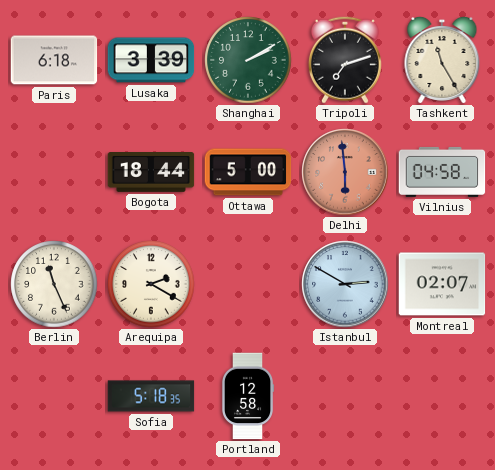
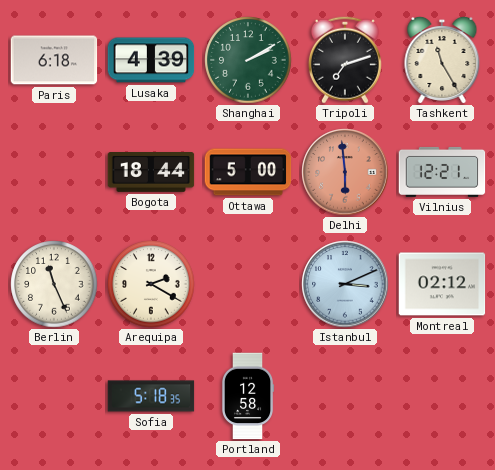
Lusaka: 3:39 -> 4:39 (151, 60)
Vilnius: 04:58 -> 12:21 (442, 172)
Istanbul: 2:50 -> 3:11 (345, 284)
Montreal: 02:07 -> 02:12 (442, 284)
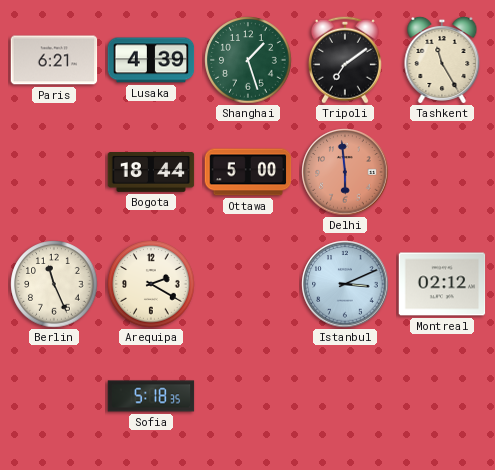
Paris: 6:18 -> 6:21 (54, 60)
Shanghai: 2:10 -> 1:27 (248, 60)
Tripoli: 7:12 -> 7:09 (345, 60)
Vilnius: 12:21 -> none (442, 172)
Portland: 12:58 -> none (248, 396)
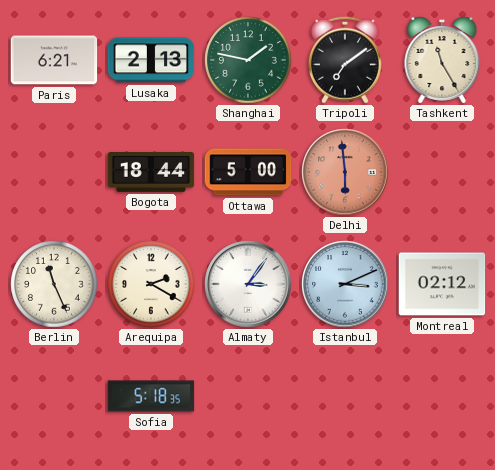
Lusaka: 4:39 -> 2:13 (151, 60)
Shanghai: 1:27 -> 1:47 (248, 60)
Almaty: none -> 3:06 (248, 284)
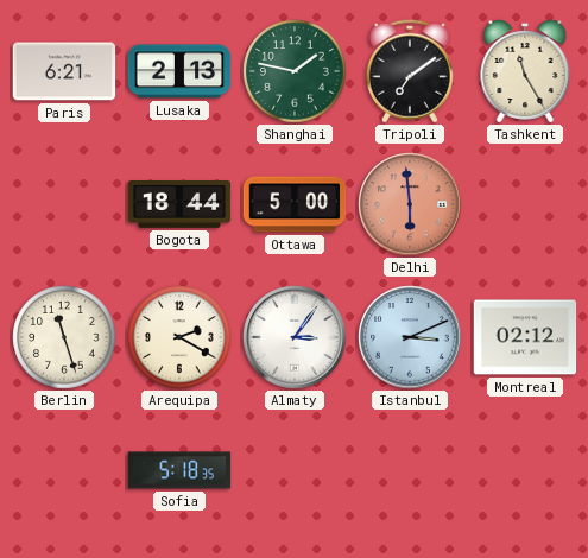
Berlin: 11:26 -> 11:27 (64, 337)
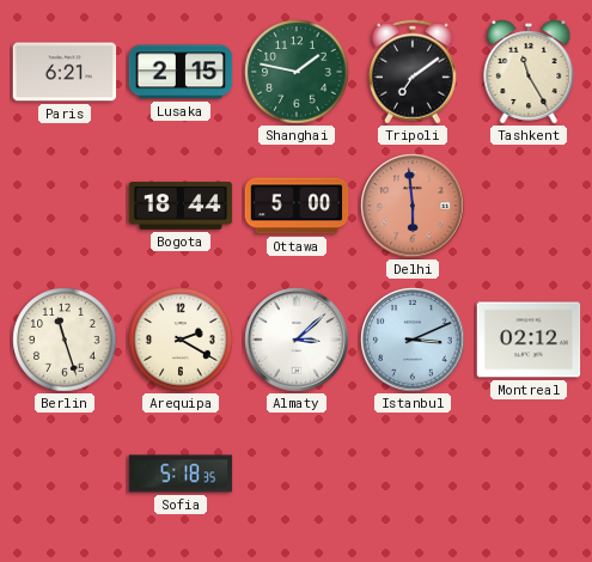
Lusaka: 2:13 -> 2:15 (181, 72)
Almaty: 3:06 -> 3:08 (297, 340)
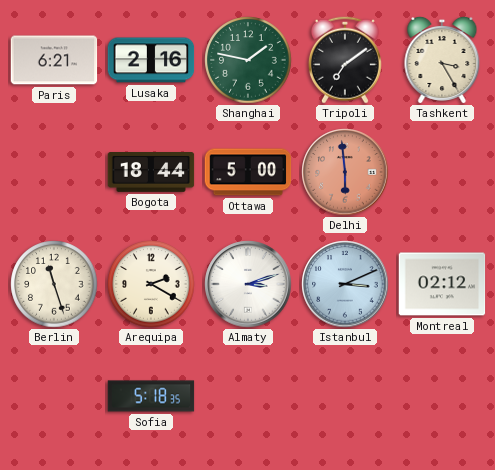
Lusaka: 2:15 -> 2:16 (151, 60)
Tashkent: 11:25 -> 3:25 (442, 60)
Almaty: 3:08 -> 3:12 (248, 284)
